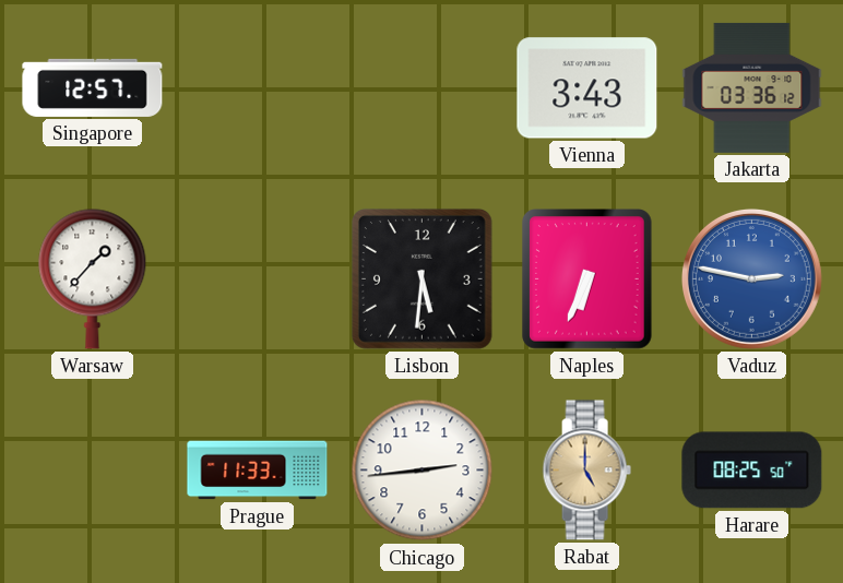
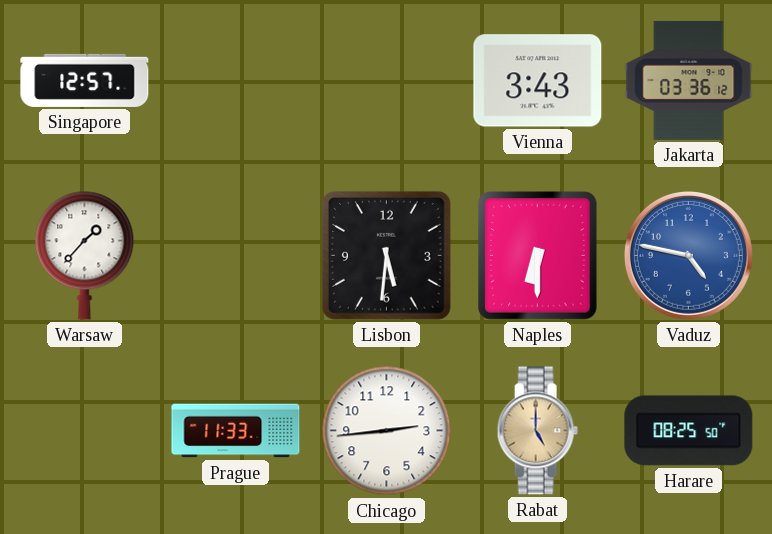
Naples: 6:34 -> 6:30 (538, 256)
Vaduz: 2:47 -> 4:47 (688, 255)
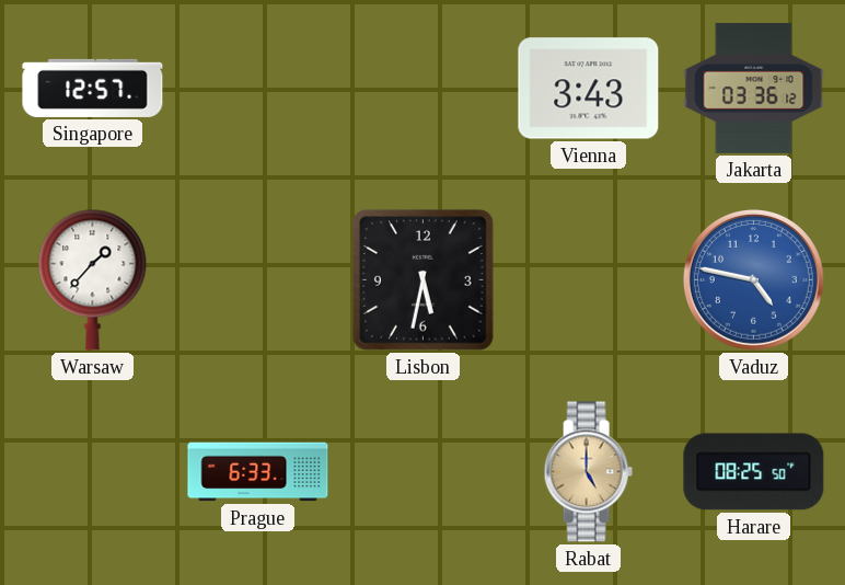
Lisbon: 5:31 -> 5:32 (424, 280)
Naples: 6:30 -> none (538, 256)
Prague: 11:33 -> 6:33 (258, 472)
Chicago: 2:44 -> none (387, 431)
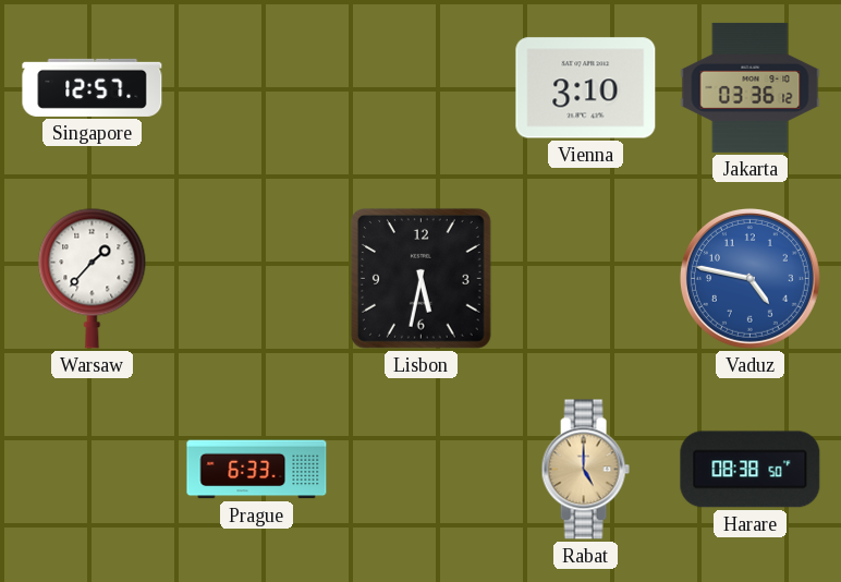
Vienna: 3:43 -> 3:10 (586, 88)
Harare: 08:25 -> 08:38 (751, 470)
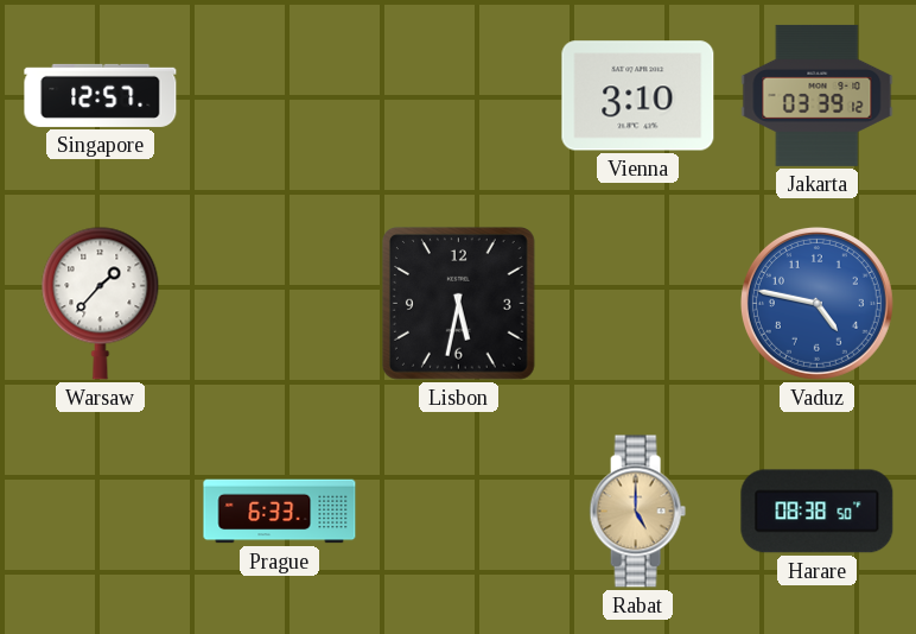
Jakarta: 03:36 -> 03:39 (818, 95)
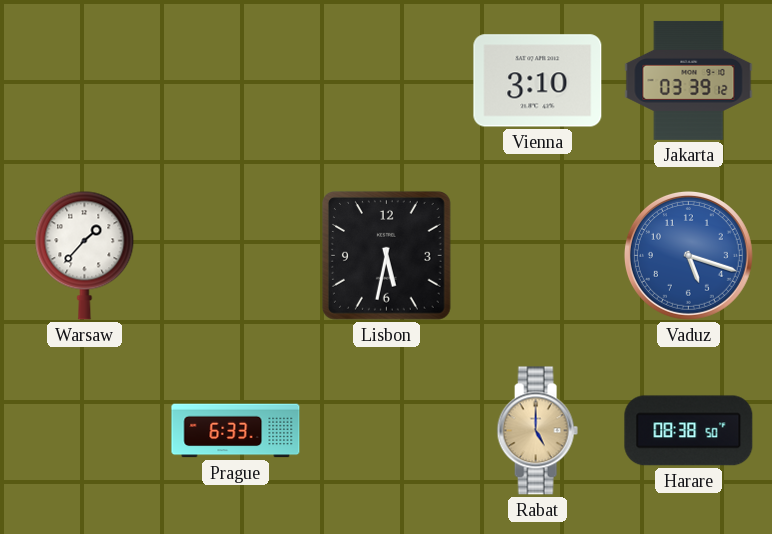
Singapore: 12:57 -> none (101, 95)
Vaduz: 4:47 -> 5:18 (688, 255)
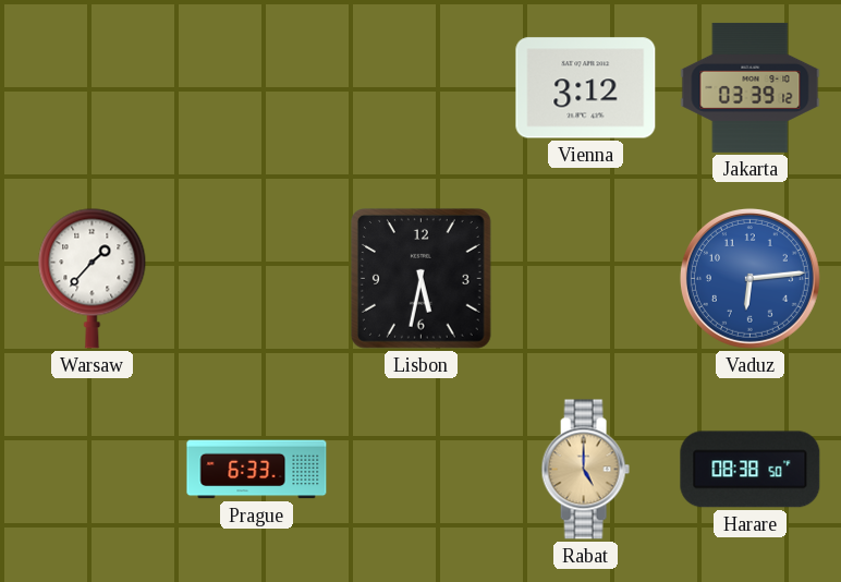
Vienna: 3:10 -> 3:12 (586, 88)
Vaduz: 5:18 -> 6:14 (749, 278)
